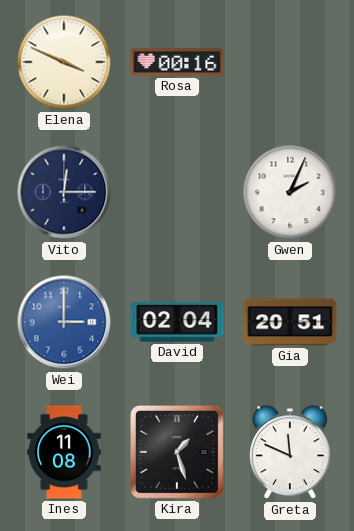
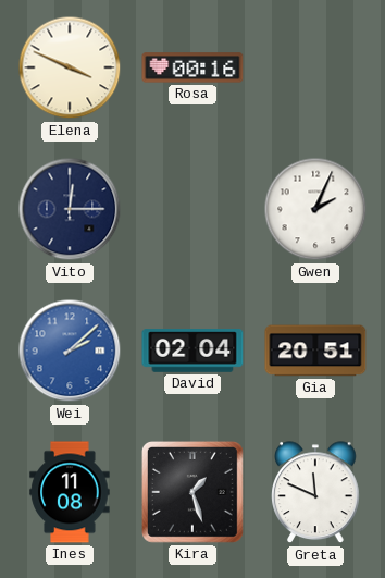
Wei: 3:00 -> 2:08 (70, 351)
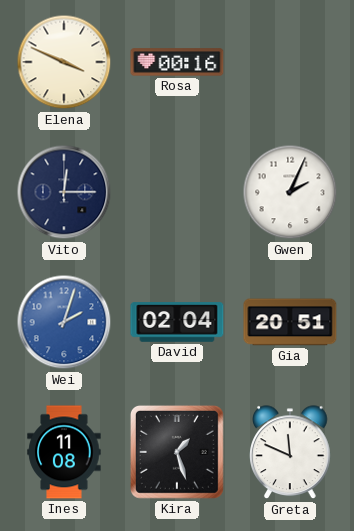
Wei: 2:08 -> 2:03 (64, 322)
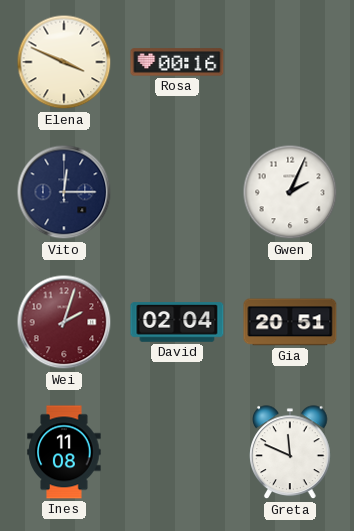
Wei dial: blue -> burgundy (64, 322)
Kira: 1:27 -> none (177, 452)
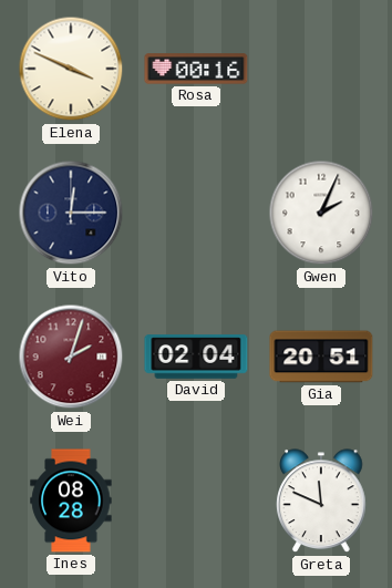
Ines: 11:08 -> 08:28 (71, 501)
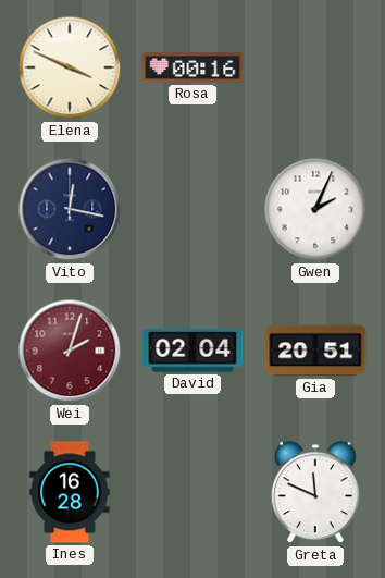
Vito: 12:15 -> 12:17 (70, 209)
Ines: 08:28 -> 16:28 (70, 492)
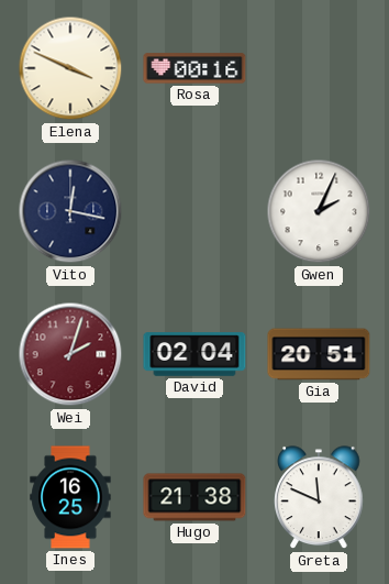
Ines: 16:28 -> 16:25 (70, 497)
Hugo: none -> 21:38 (194, 497)
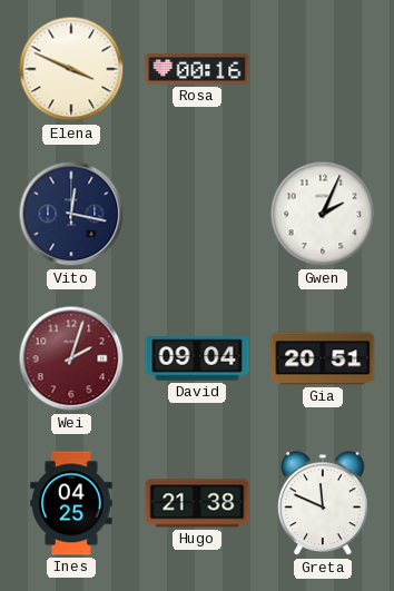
David: 02:04 -> 09:04 (197, 358)
Ines: 16:25 -> 04:25 (71, 503)
